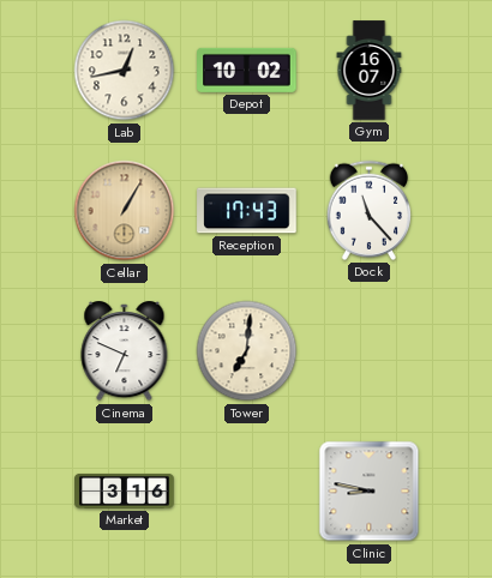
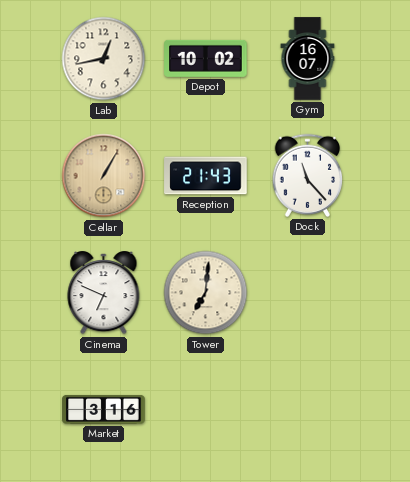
Reception: 17:43 -> 21:43 (206, 176)
Clinic: 8:47 -> none (370, 492)
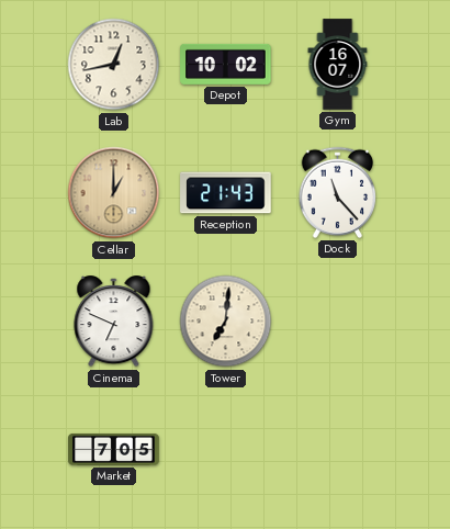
Cellar: 1:05 -> 1:00 (114, 193)
Market: 3:16 -> 7:05 (114, 449)
